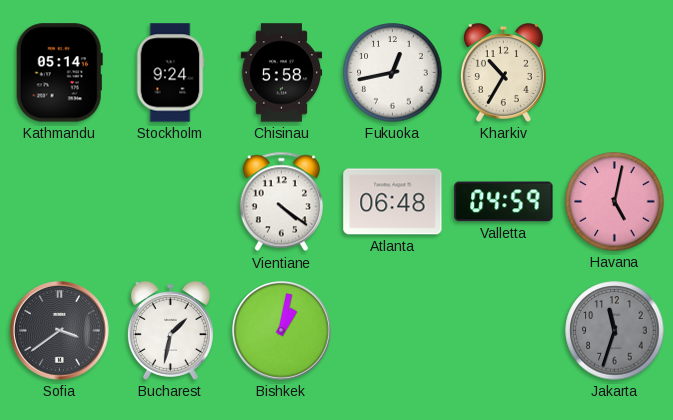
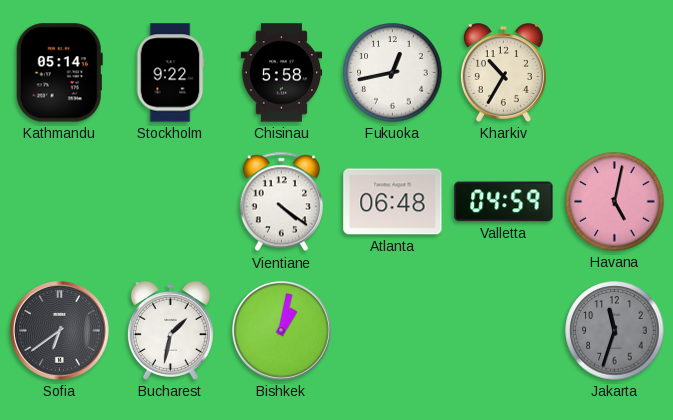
Stockholm: 9:24 -> 9:22 (170, 73)
Sofia: 3:39 -> 6:39 (60, 331)
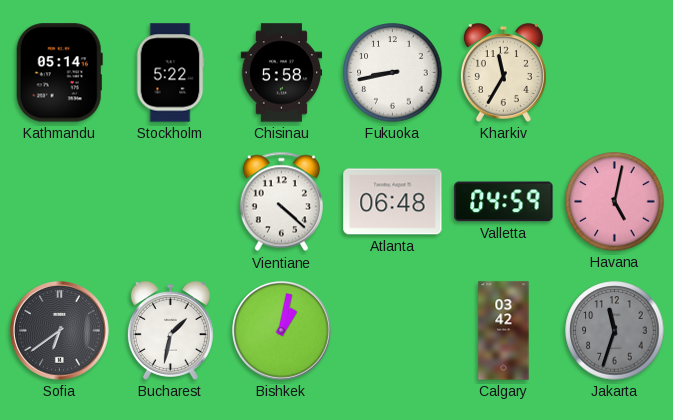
Stockholm: 9:22 -> 5:22 (170, 73)
Fukuoka: 12:43 -> 8:43 (393, 73)
Kharkiv: 10:35 -> 11:35 (503, 73)
Vientiane: 4:21 -> 4:22 (281, 202)
Calgary: none -> 03:42 (504, 331)
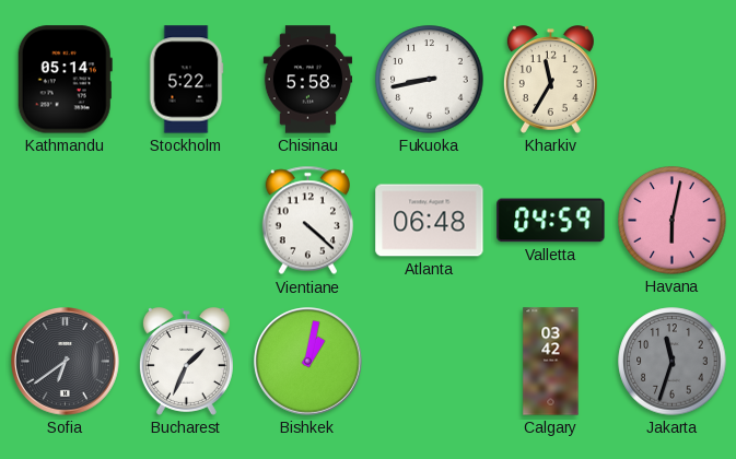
Havana: 5:02 -> 6:02 (673, 221)
Bucharest: 1:32 -> 1:34 (186, 362)
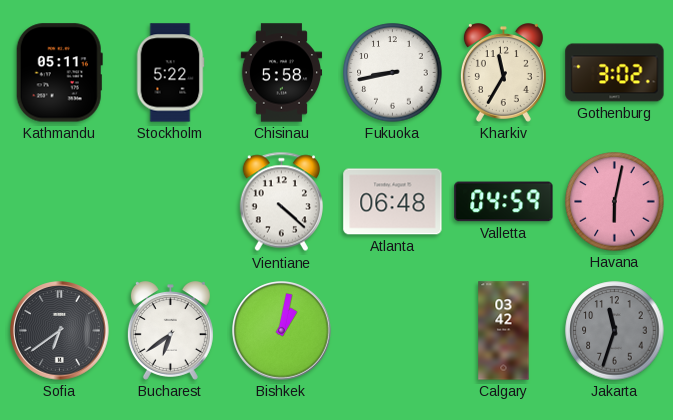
Kathmandu: 05:14 -> 05:11 (59, 73)
Gothenburg: none -> 3:02 (615, 73)
Bucharest: 1:34 -> 6:39 (170, 331)
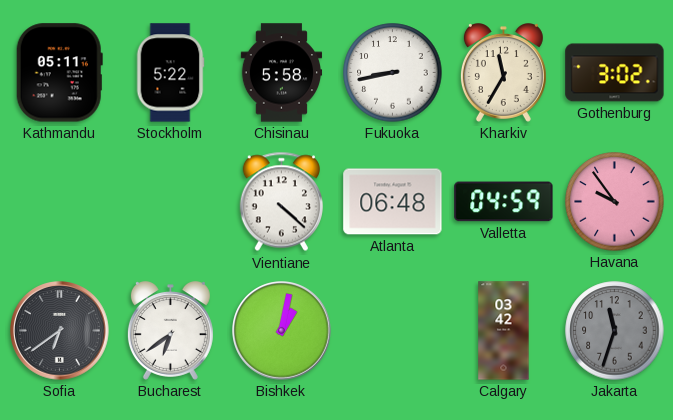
Havana: 6:02 -> 9:54 (615, 202)
